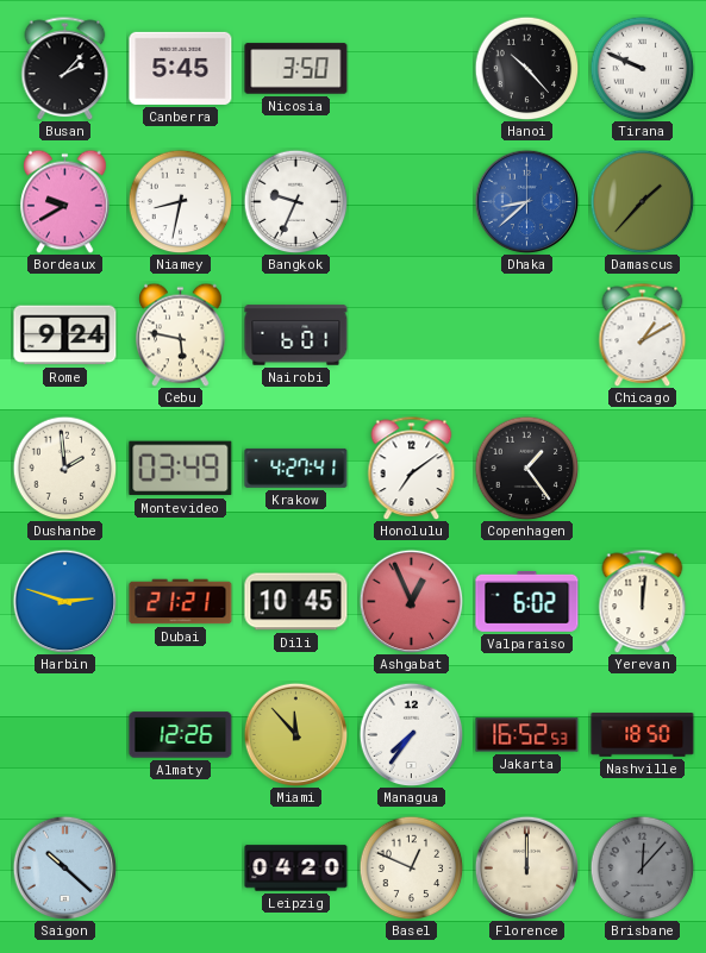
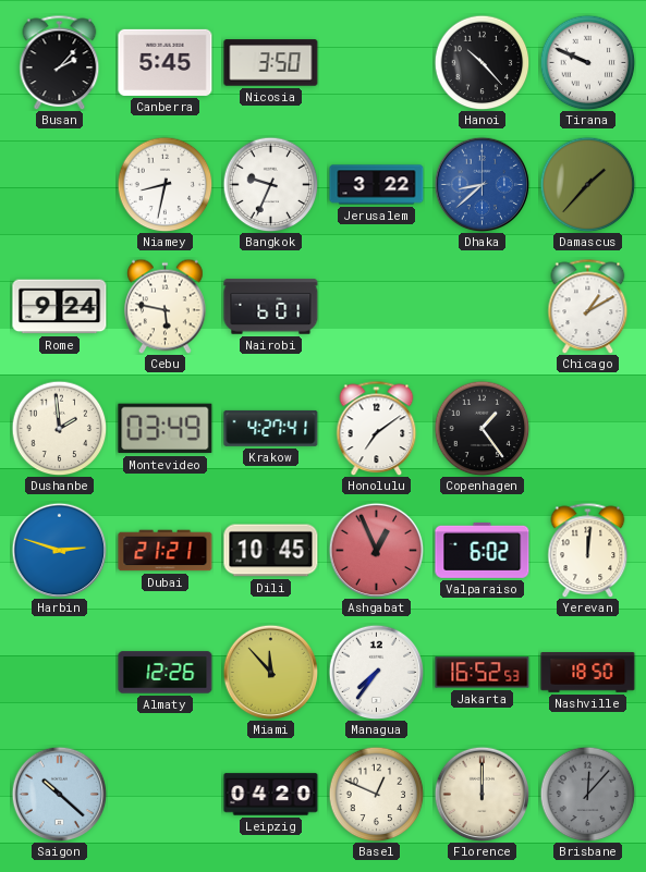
Bordeaux: 9:40 -> none (65, 201)
Jerusalem: none -> 3:22 (377, 185)
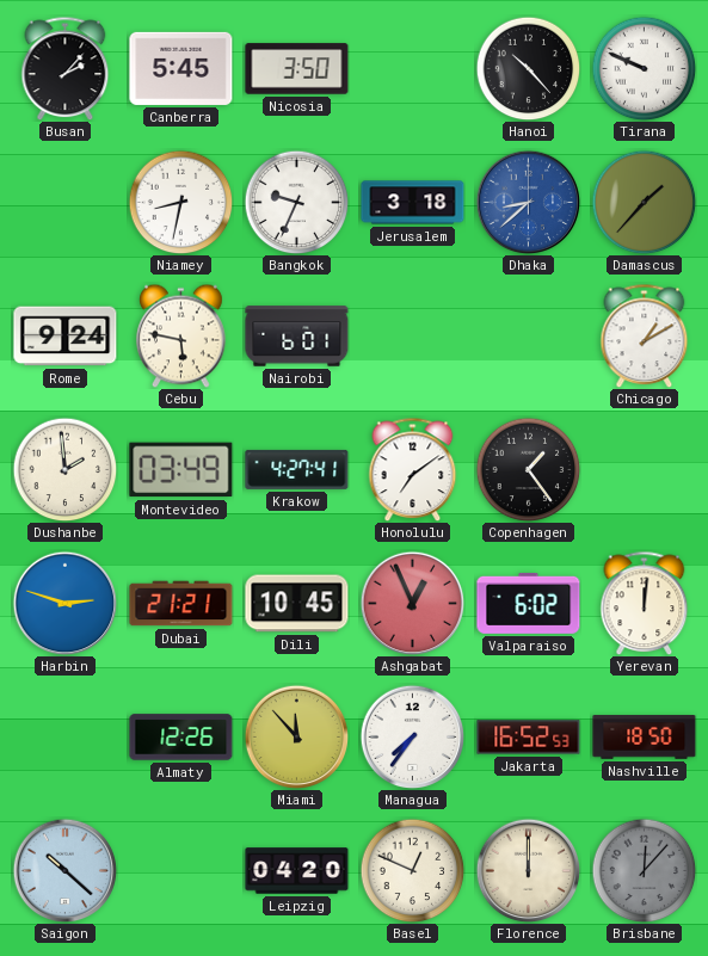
Jerusalem: 3:22 -> 3:18 (413, 203)
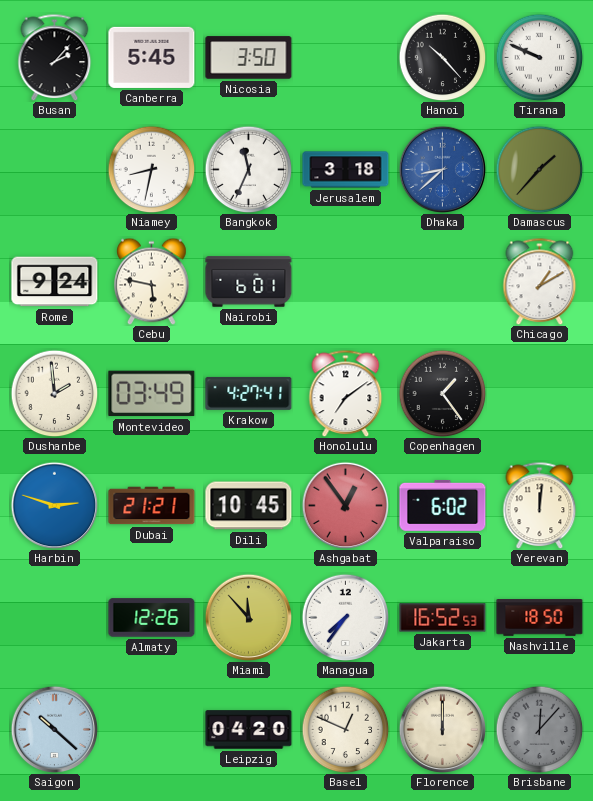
Bangkok: 9:34 -> 11:34 (248, 169)
Ashgabat: 12:56 -> 12:54 (345, 505)
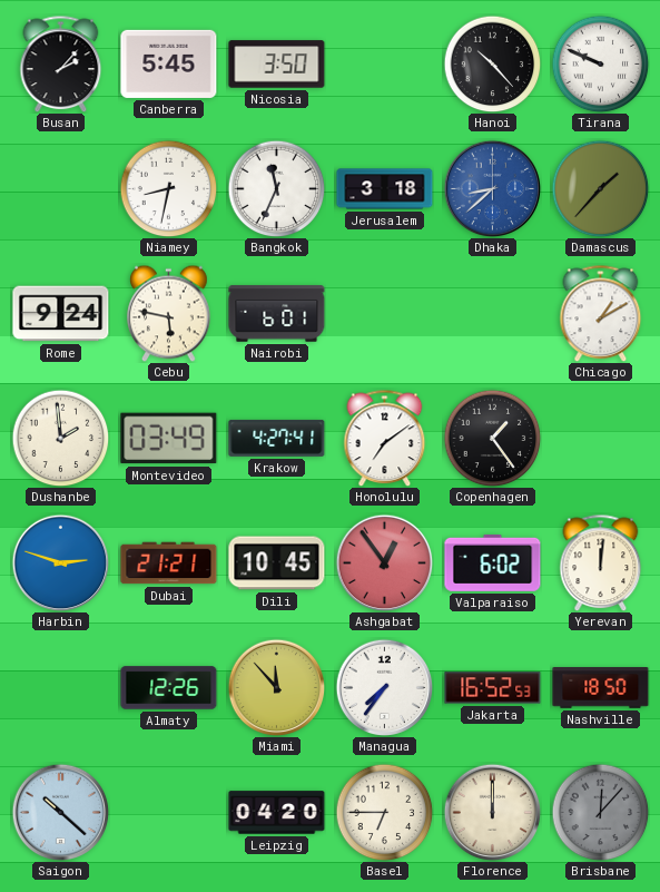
Basel: 12:49 -> 6:45 (384, 812)
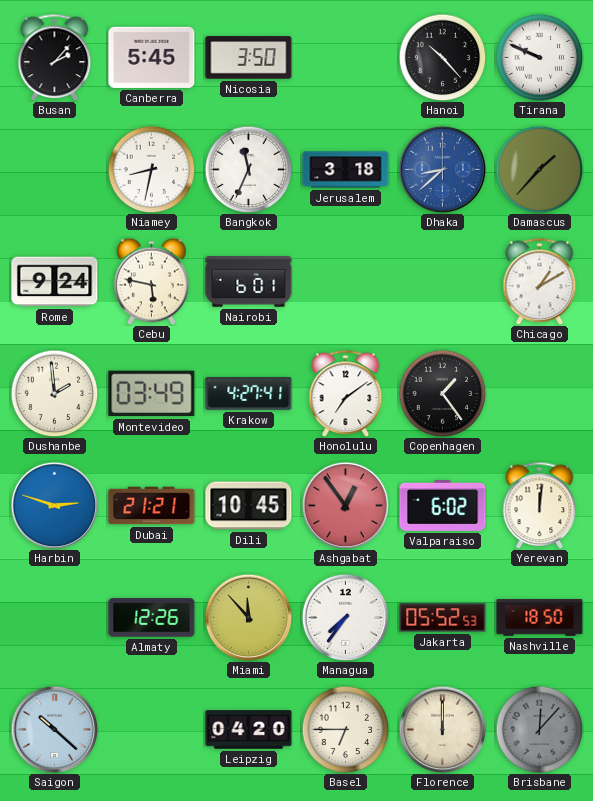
Jakarta: 16:52 -> 05:52 (443, 618)
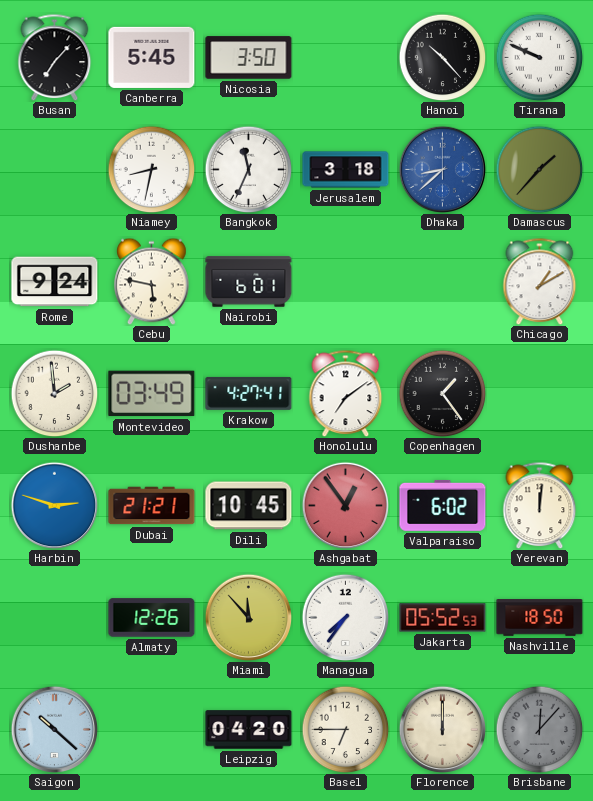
Busan: 2:07 -> 7:07 (55, 57)
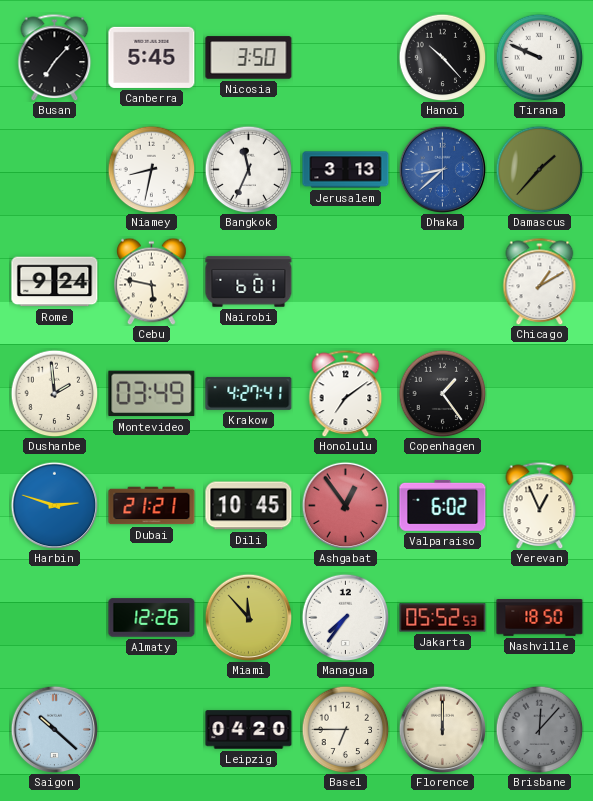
Jerusalem: 3:18 -> 3:13 (346, 170)
Yerevan: 12:01 -> 12:56 (540, 505)
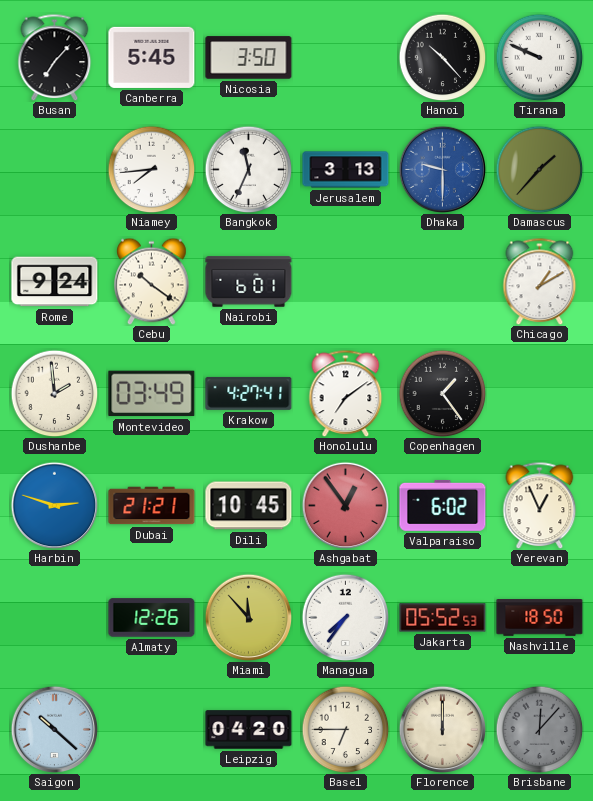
Niamey: 8:32 -> 7:44 (151, 169)
Dhaka: 8:38 -> 9:30 (442, 169)
Cebu: 5:47 -> 10:21 (152, 281)
